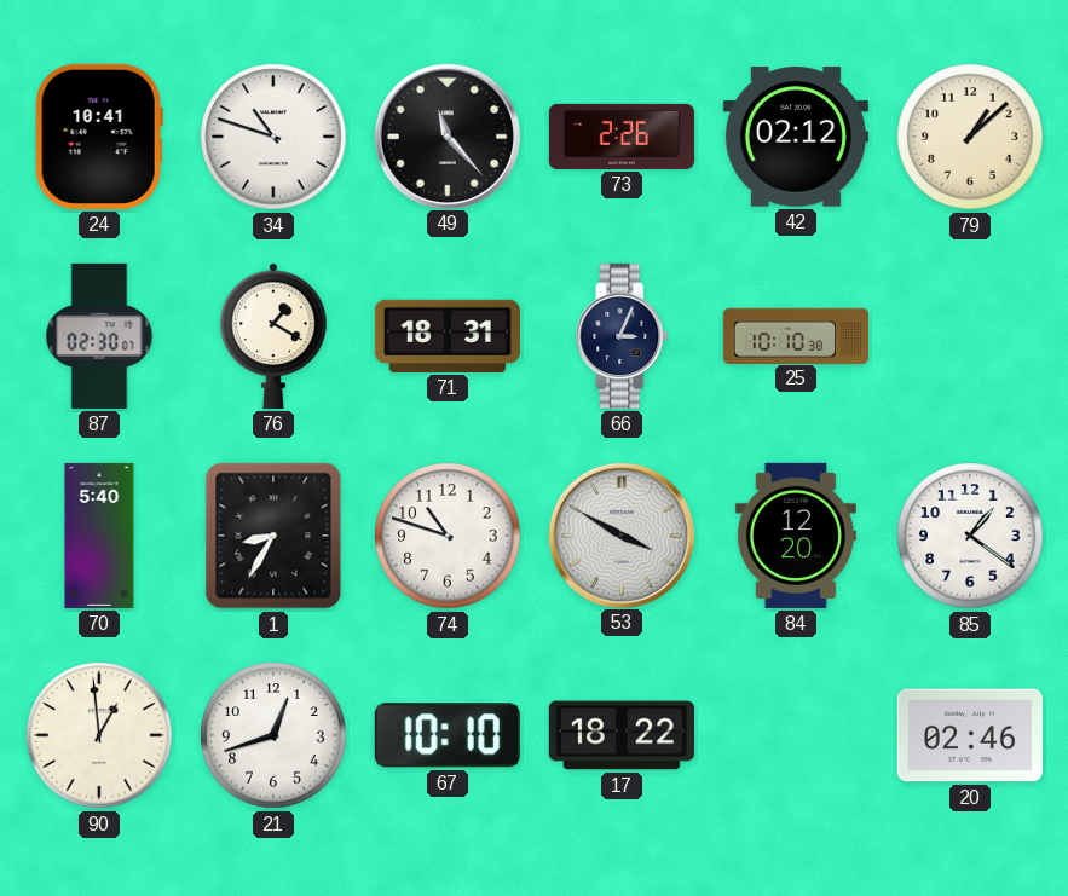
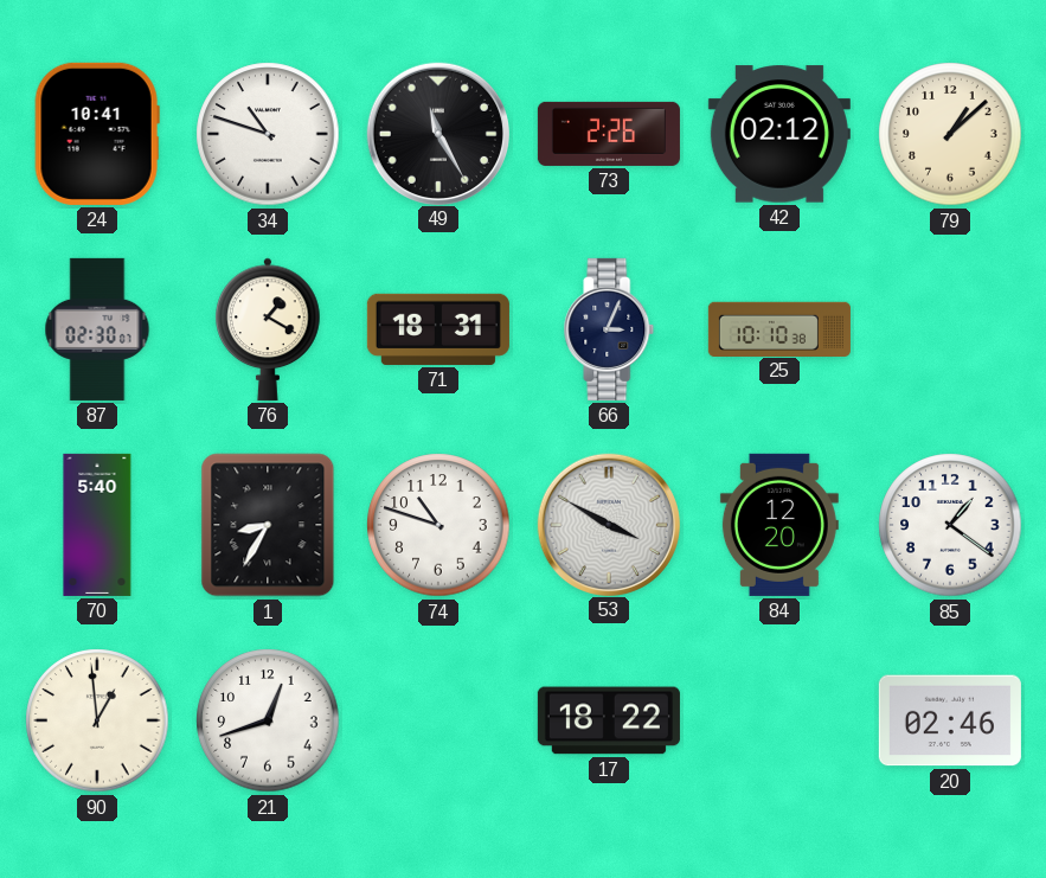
49: 11:23 -> 11:25 (437, 133)
67: 10:10 -> none (448, 735)
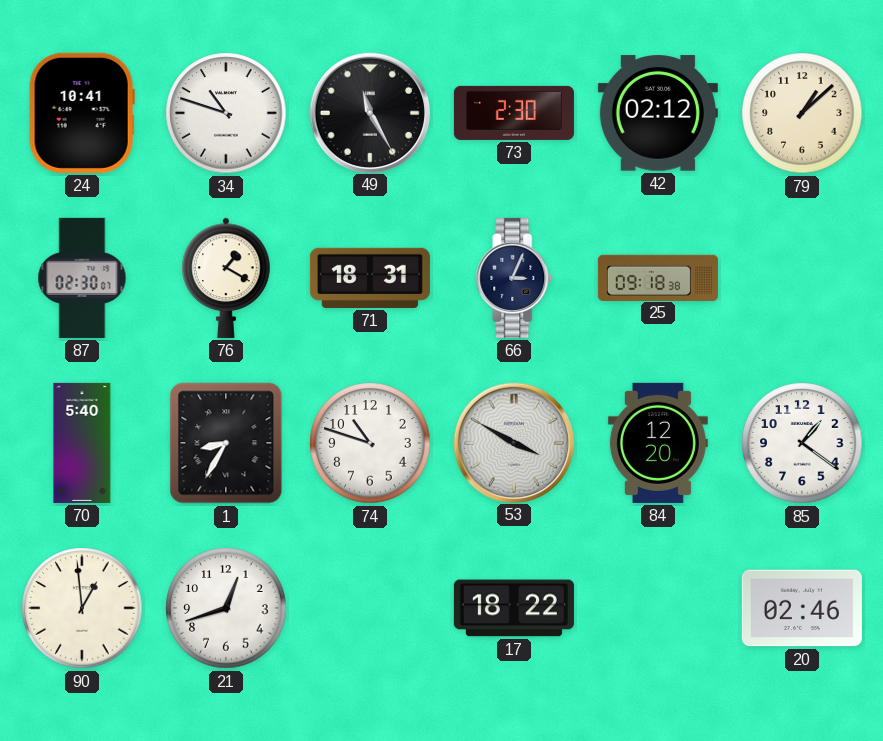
73: 2:26 -> 2:30 (514, 113)
25: 10:10 -> 09:18 (658, 277)
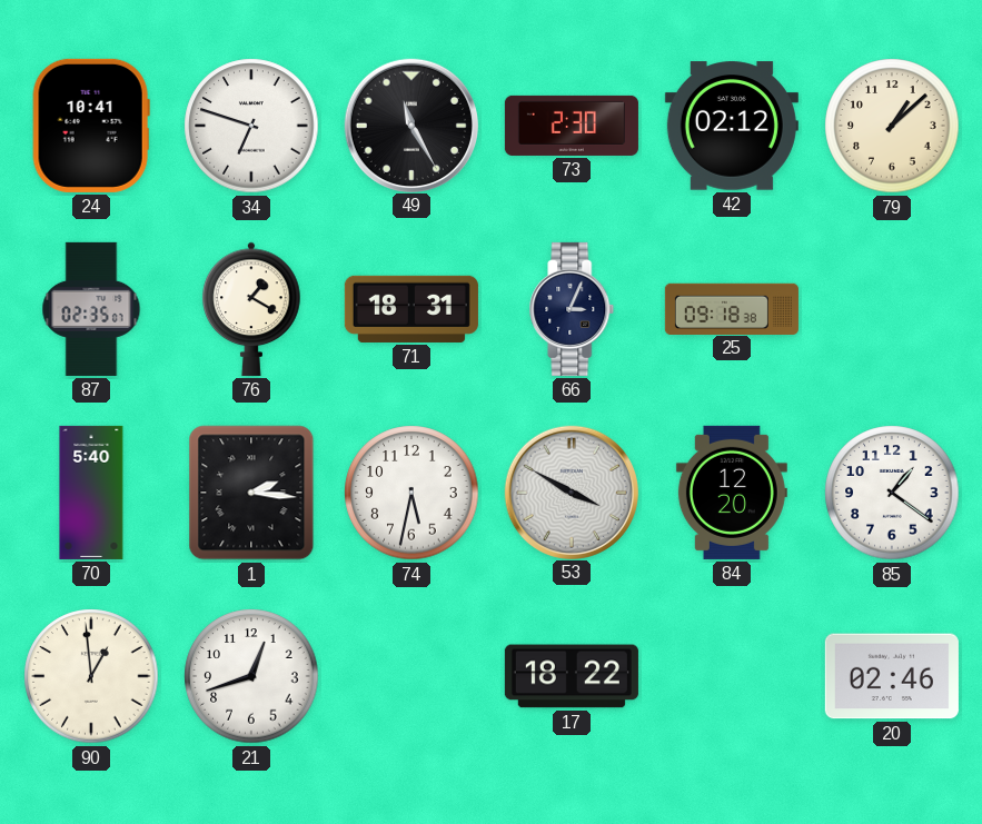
34: 10:48 -> 6:48 (251, 126)
87: 02:30 -> 02:35 (91, 309)
1: 8:35 -> 2:16 (251, 493)
74: 10:48 -> 5:32 (411, 493)
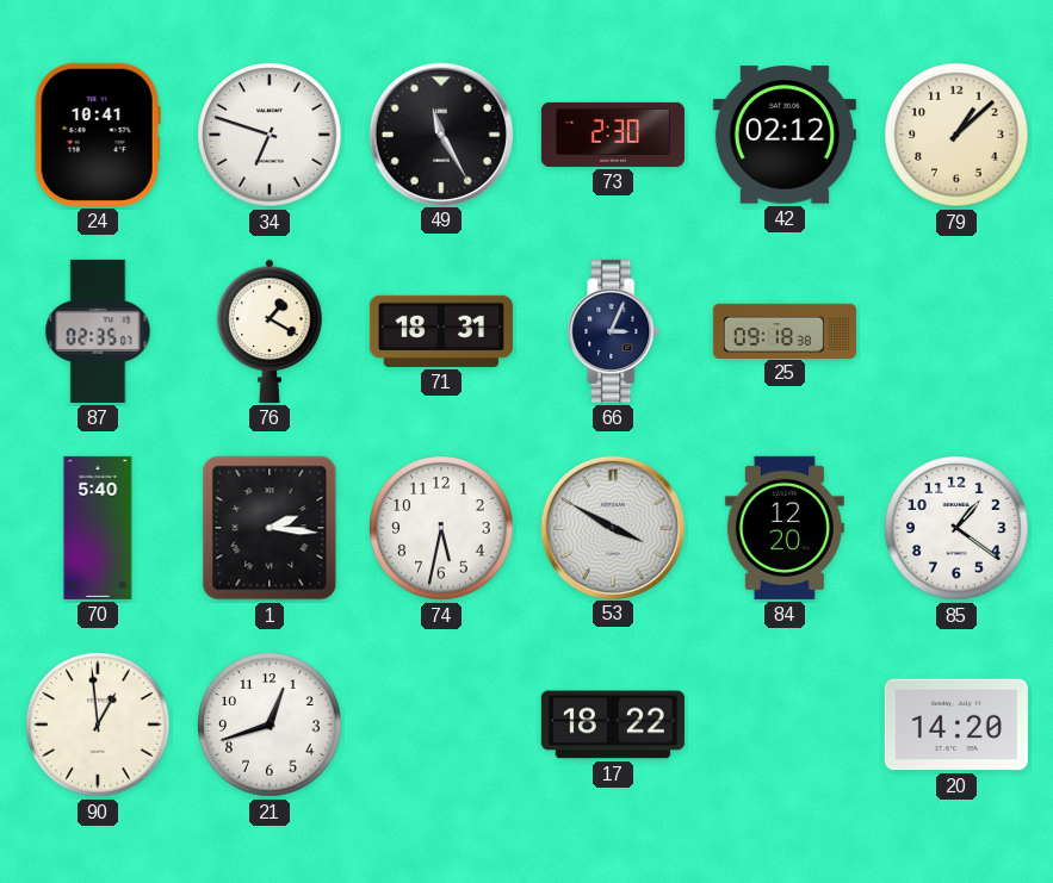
20: 02:46 -> 14:20 (956, 725)
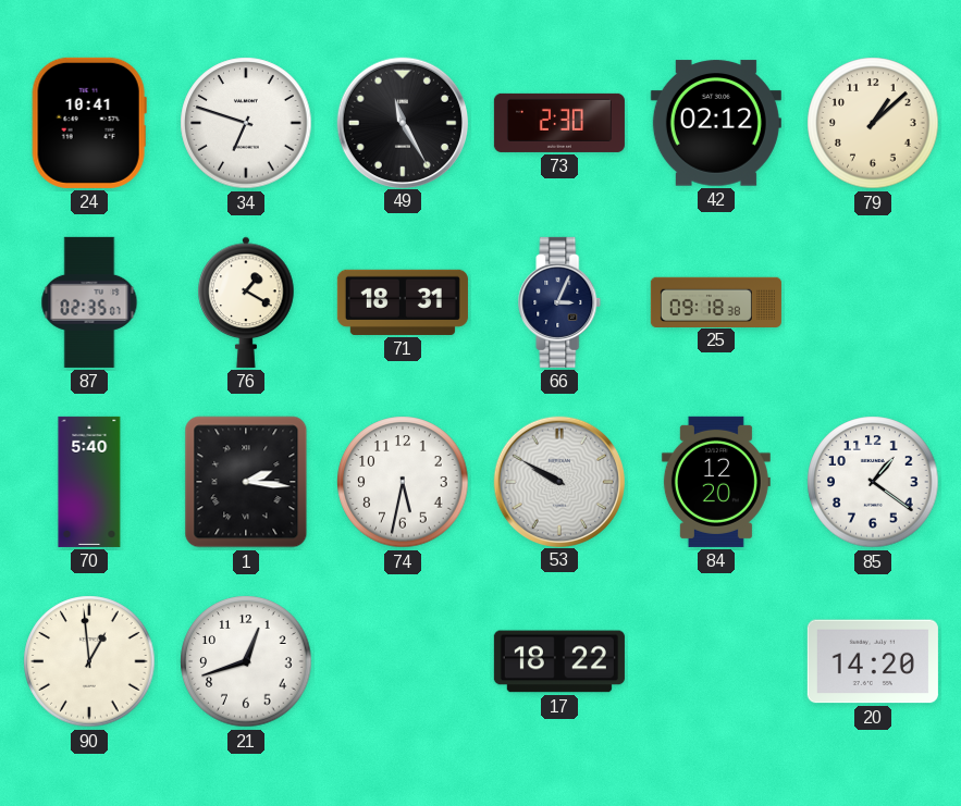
53: 3:50 -> 9:50 (558, 481)
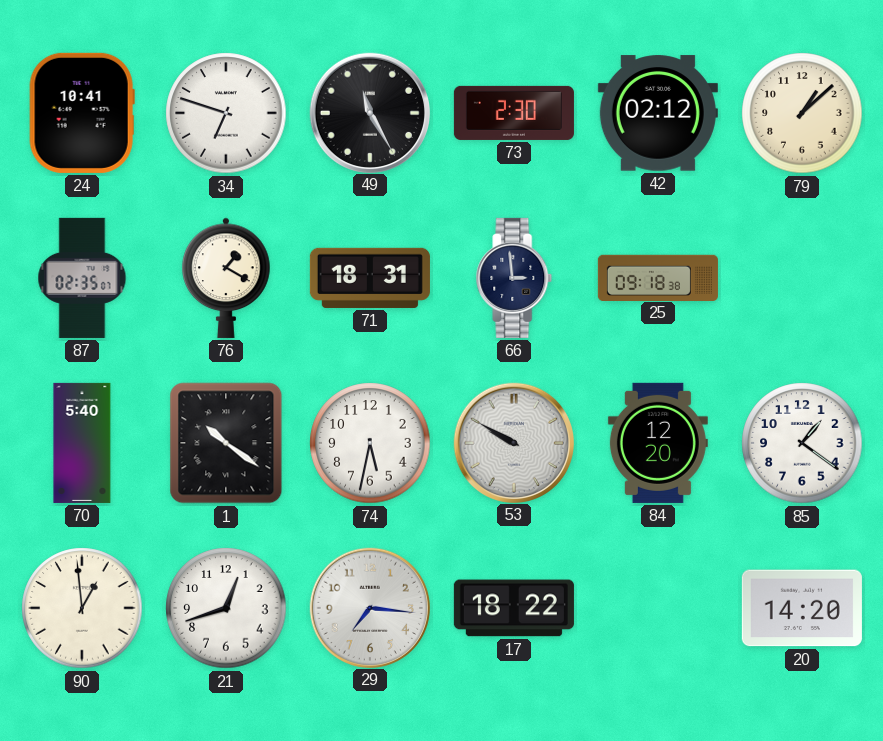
66: 3:04 -> 2:59 (514, 278)
1: 2:16 -> 10:21 (226, 443)
29: none -> 7:16 (369, 607)
